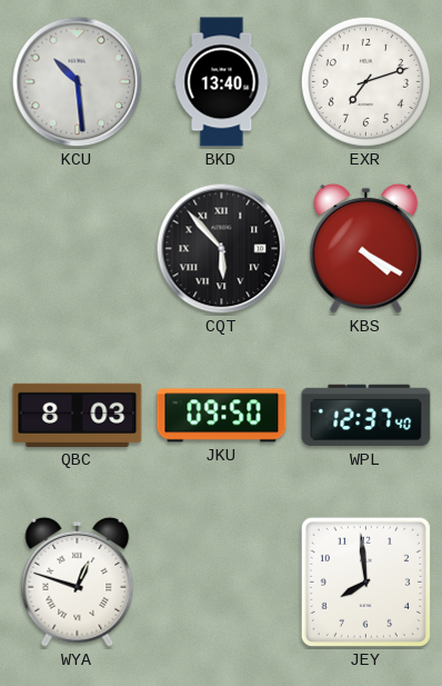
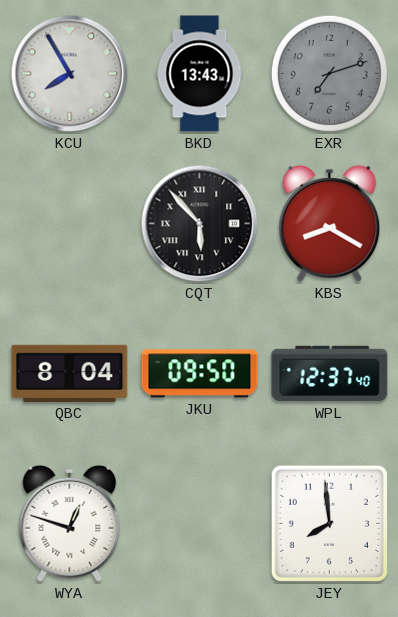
KCU: 10:29 -> 7:55 (70, 74)
BKD: 13:40 -> 13:43 (200, 74)
EXR dial: white -> grey (329, 73)
KBS: 4:20 -> 8:20 (330, 223)
QBC: 8:03 -> 8:04 (70, 373)
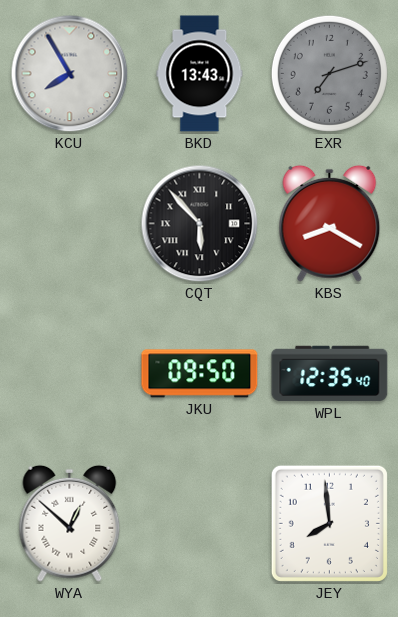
QBC: 8:04 -> none (70, 373)
WPL: 12:37 -> 12:35 (330, 374)
WYA: 12:48 -> 12:52 (70, 523)
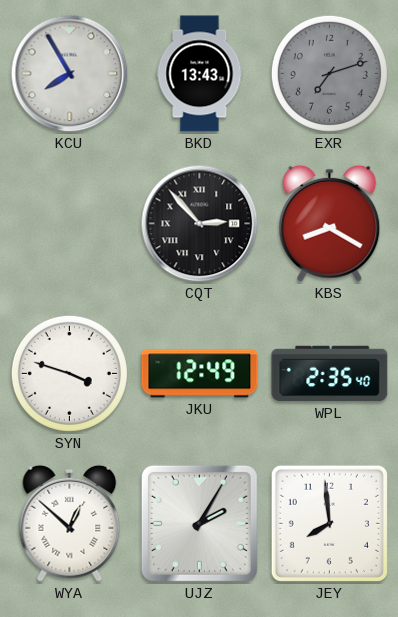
CQT: 5:53 -> 2:53 (200, 224)
SYN: none -> 3:48 (69, 373)
JKU: 09:50 -> 12:49 (200, 374)
WPL: 12:35 -> 2:35 (330, 374)
UJZ: none -> 2:05 (199, 523)
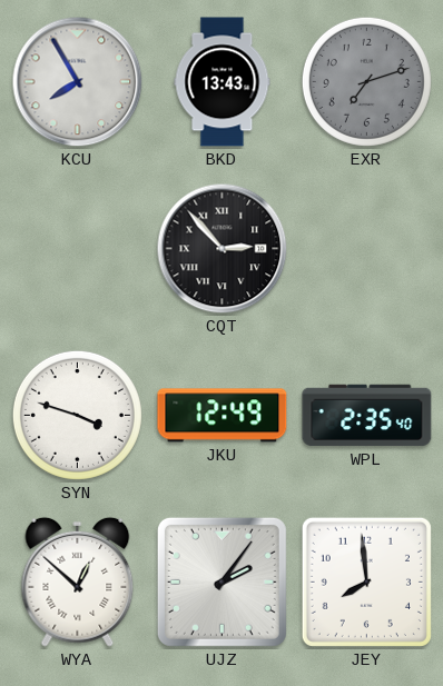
KBS: 8:20 -> none (330, 223)
UJZ: 2:05 -> 2:06 (221, 581)
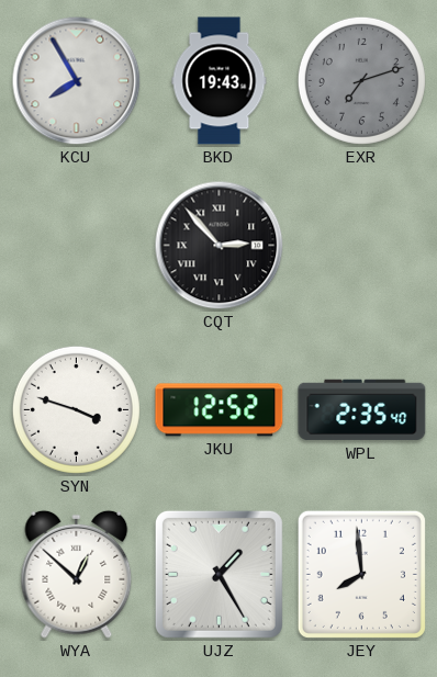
BKD: 13:43 -> 19:43 (220, 81)
JKU: 12:49 -> 12:52 (220, 410)
UJZ: 2:06 -> 1:25 (218, 574)
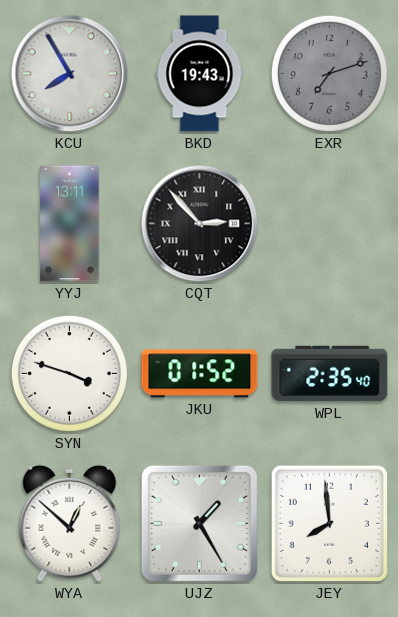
YYJ: none -> 13:11 (70, 224)
JKU: 12:52 -> 01:52 (200, 374)
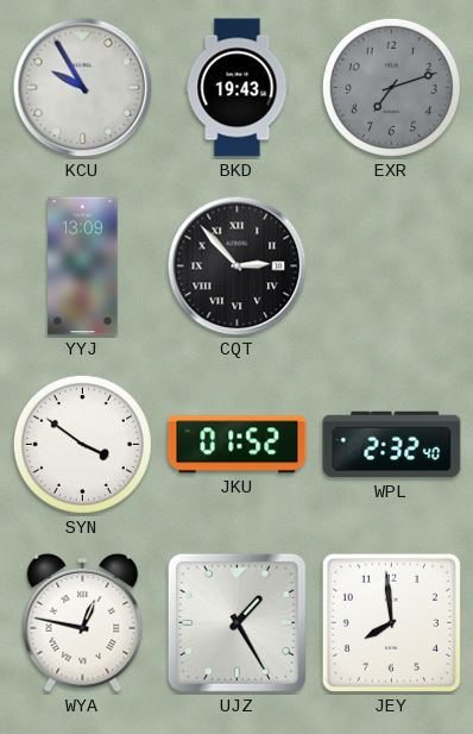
KCU: 7:55 -> 9:55 (83, 88)
YYJ: 13:11 -> 13:09 (83, 266)
SYN: 3:48 -> 3:51 (82, 444)
WPL: 2:35 -> 2:32 (392, 445)
WYA: 12:52 -> 12:47 (83, 622)
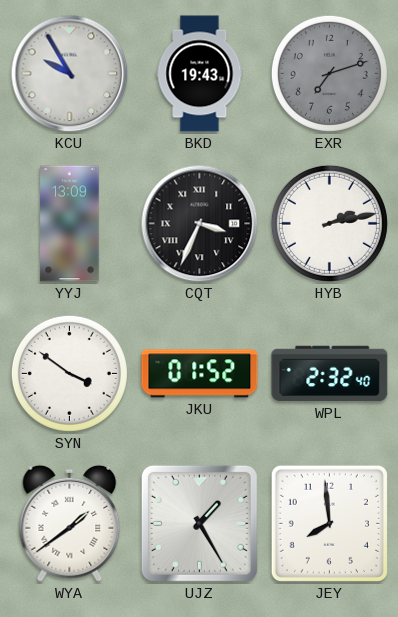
CQT: 2:53 -> 3:34 (200, 224)
HYB: none -> 2:13 (329, 223)
WYA: 12:47 -> 1:39 (70, 523)
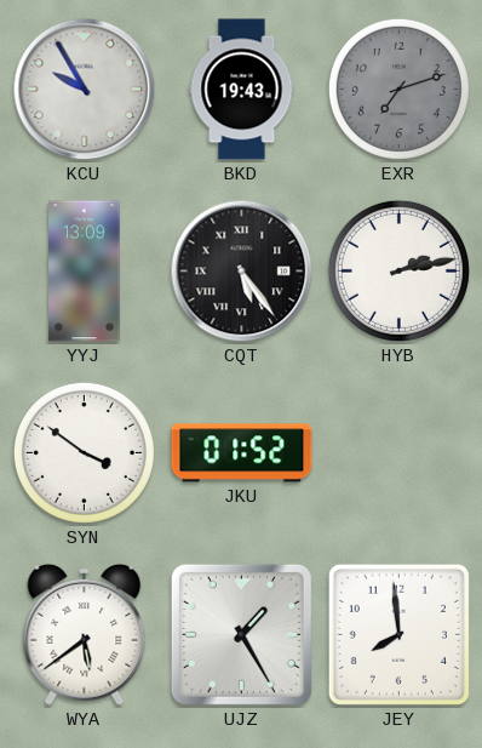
CQT: 3:34 -> 5:24 (242, 272)
WPL: 2:32 -> none (330, 374)
WYA: 1:39 -> 5:39 (85, 634)
